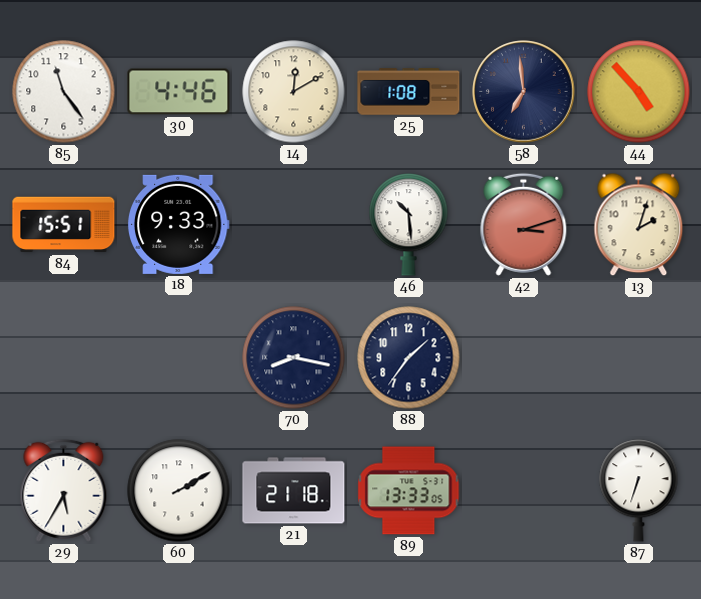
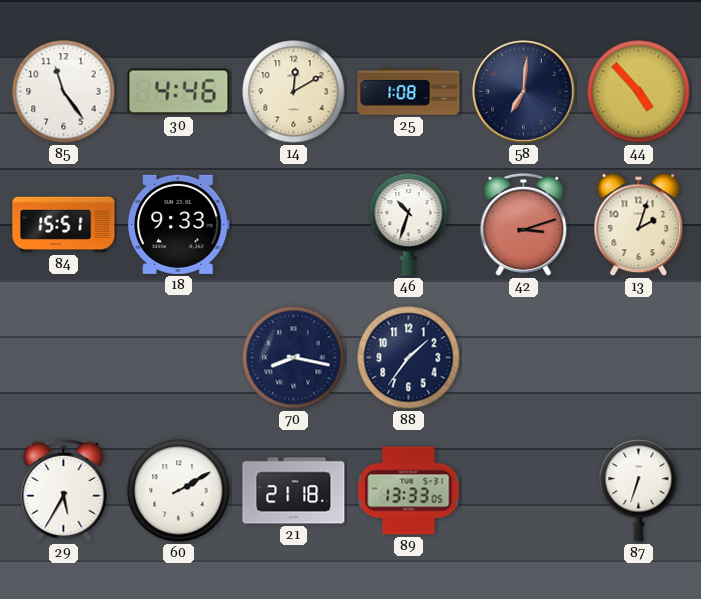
58: 6:59 -> 7:01 (524, 92)
46: 10:29 -> 10:33 (409, 225)
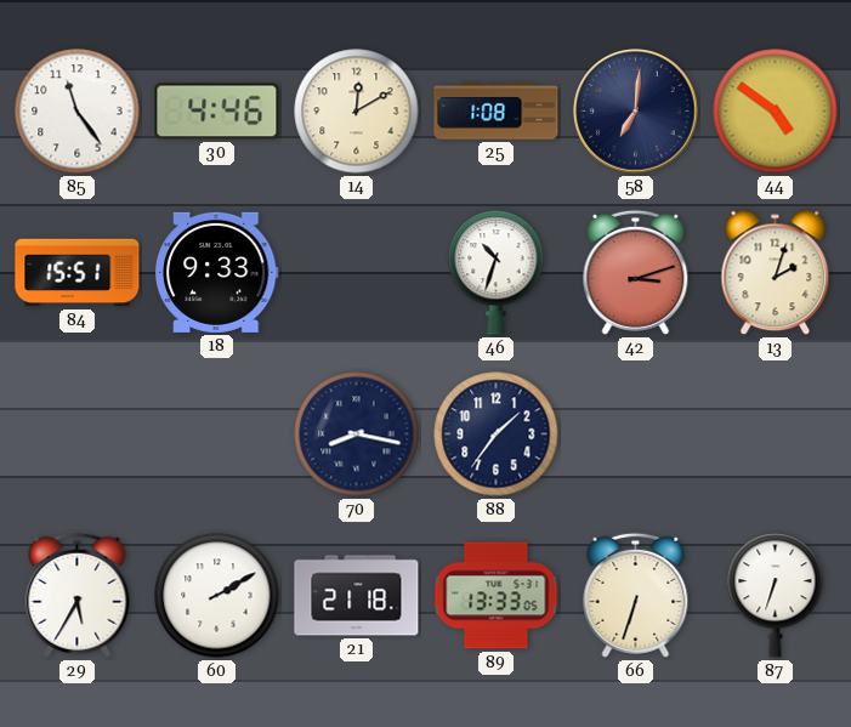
44: 4:53 -> 4:51 (776, 112)
66: none -> 6:33 (636, 595)
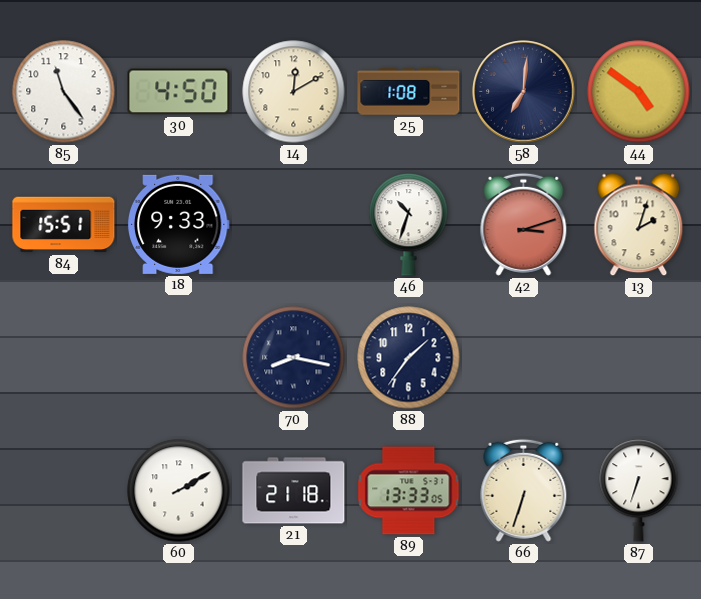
30: 4:46 -> 4:50 (179, 92)
29: 5:35 -> none (78, 595)
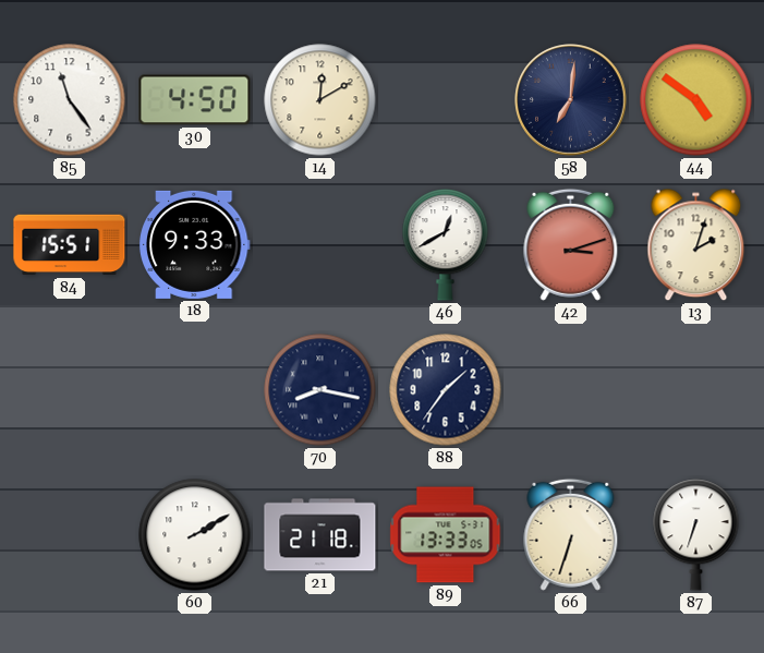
25: 1:08 -> none (409, 92)
46: 10:33 -> 12:40 (446, 245)
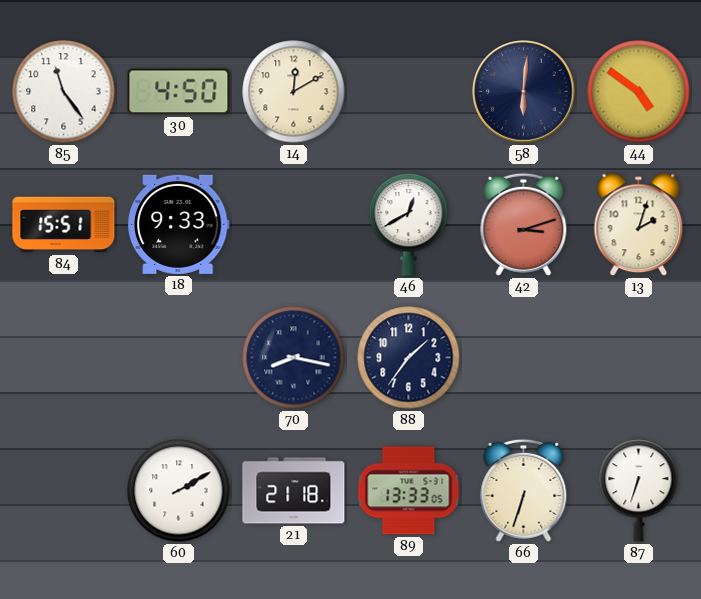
58: 7:01 -> 6:01 (524, 92)
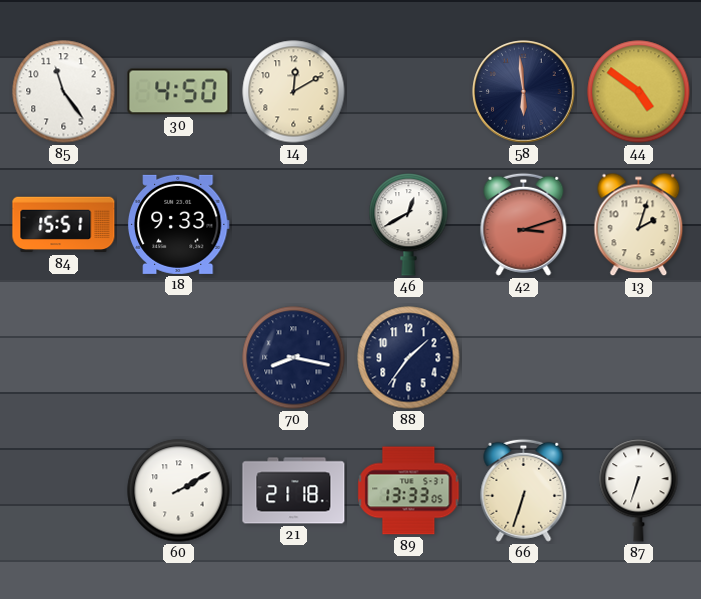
58: 6:01 -> 5:59 (524, 92)
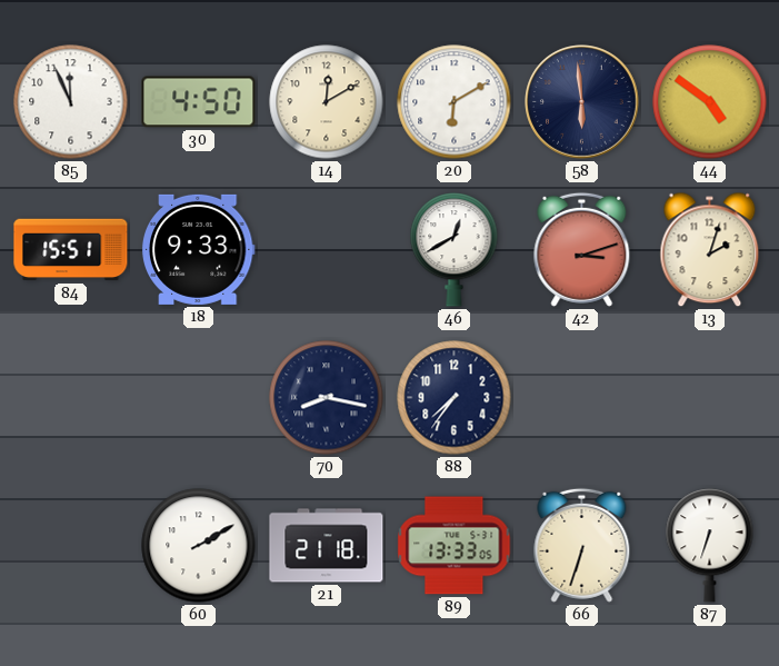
85: 11:24 -> 11:56 (71, 102)
20: none -> 6:10 (455, 102)
88: 1:36 -> 7:36 (455, 398)
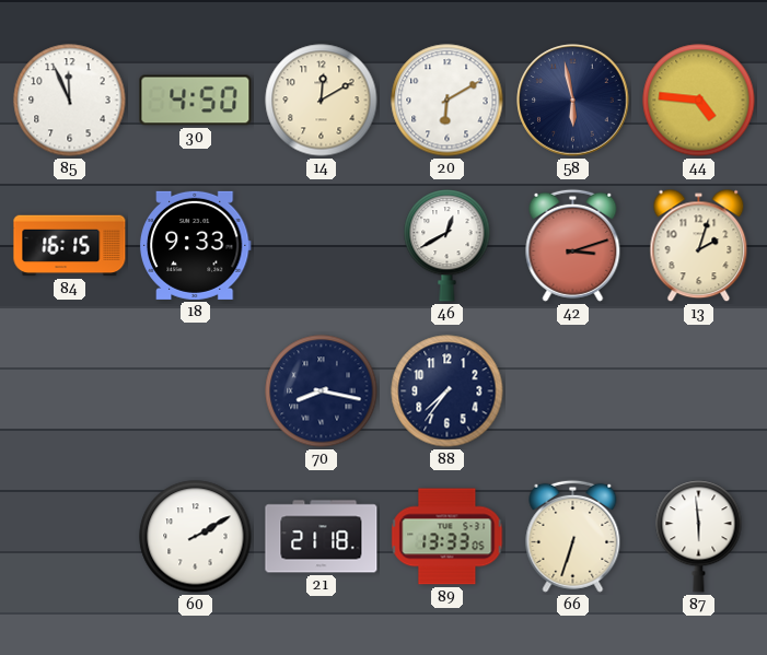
58: 5:59 -> 5:58 (573, 101)
44: 4:51 -> 4:46 (699, 101)
84: 15:51 -> 16:15 (70, 246)
87: 6:33 -> 5:59 (699, 537)
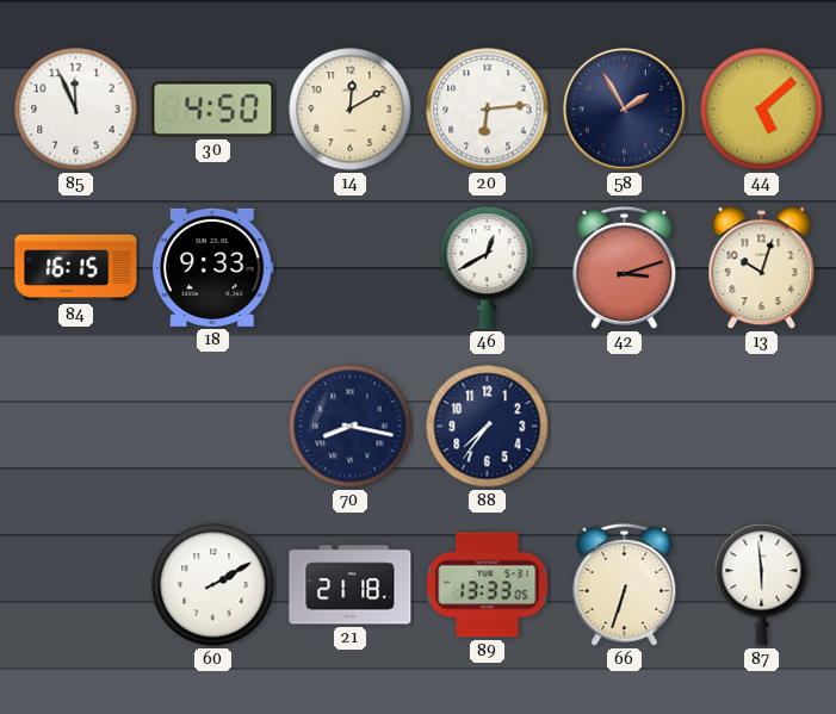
20: 6:10 -> 6:14 (488, 110)
58: 5:58 -> 1:55 (625, 110)
44: 4:46 -> 5:08 (762, 110)
13: 2:03 -> 10:03 (762, 268)
